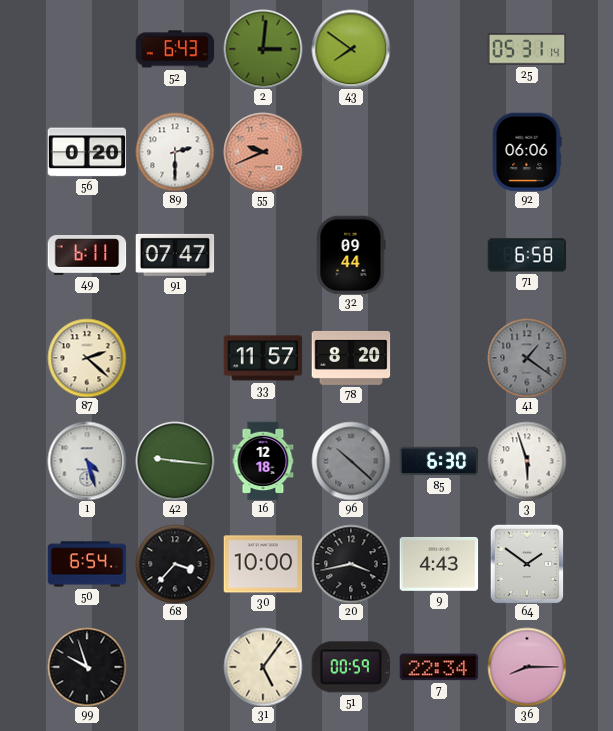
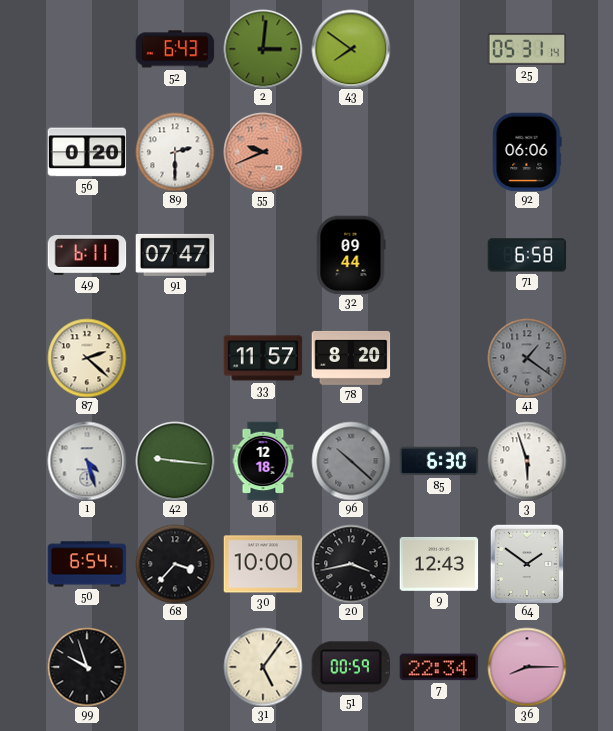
9: 4:43 -> 12:43 (439, 564)
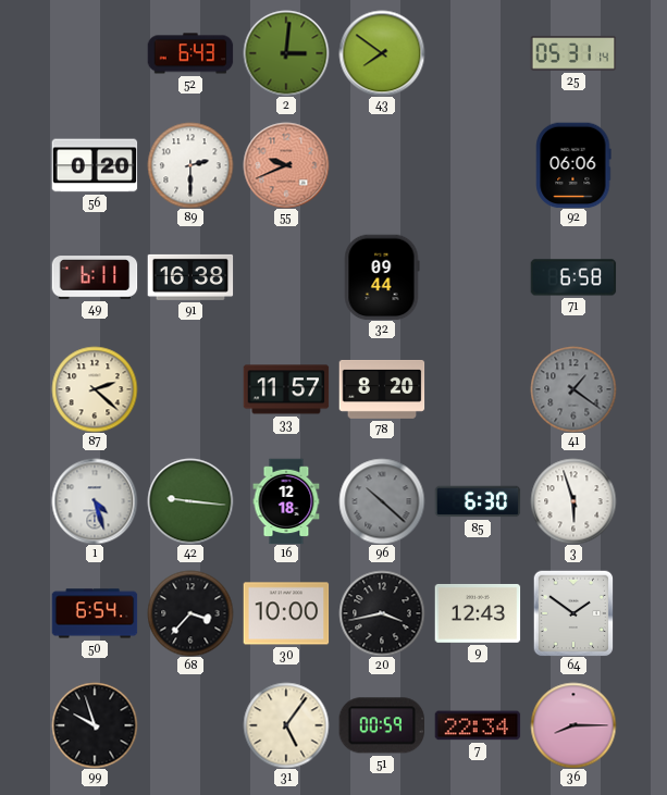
91: 07:47 -> 16:38 (190, 277)
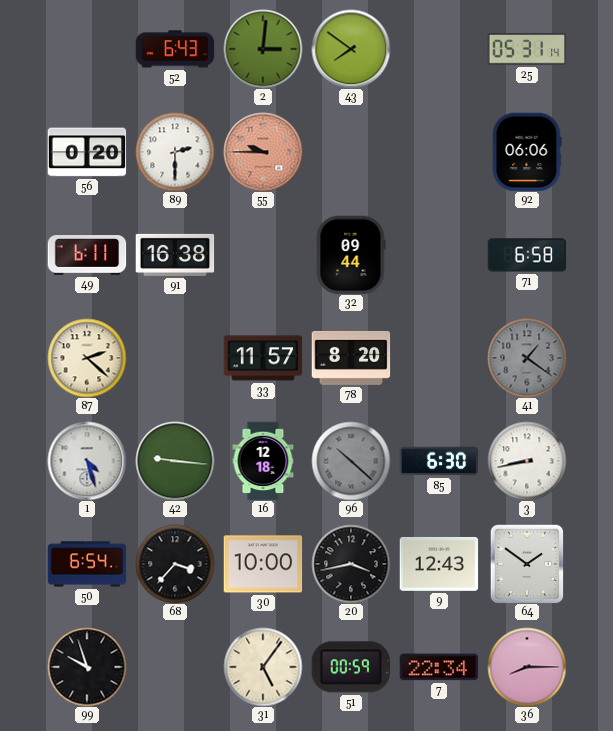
55: 9:41 -> 9:45 (263, 152)
3: 5:57 -> 8:43 (527, 461)
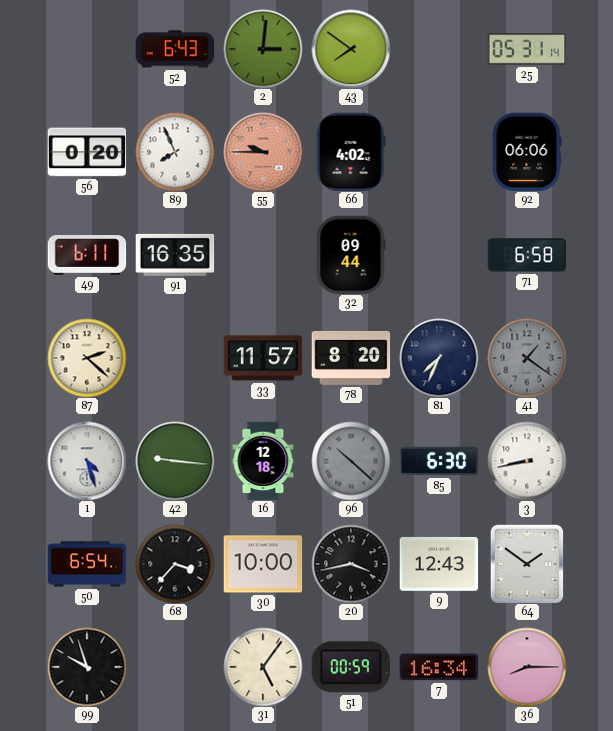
89: 2:30 -> 7:56 (175, 152)
66: none -> 4:02 (351, 152)
91: 16:38 -> 16:35 (175, 255)
81: none -> 7:34 (439, 358)
7: 22:34 -> 16:34 (439, 667)
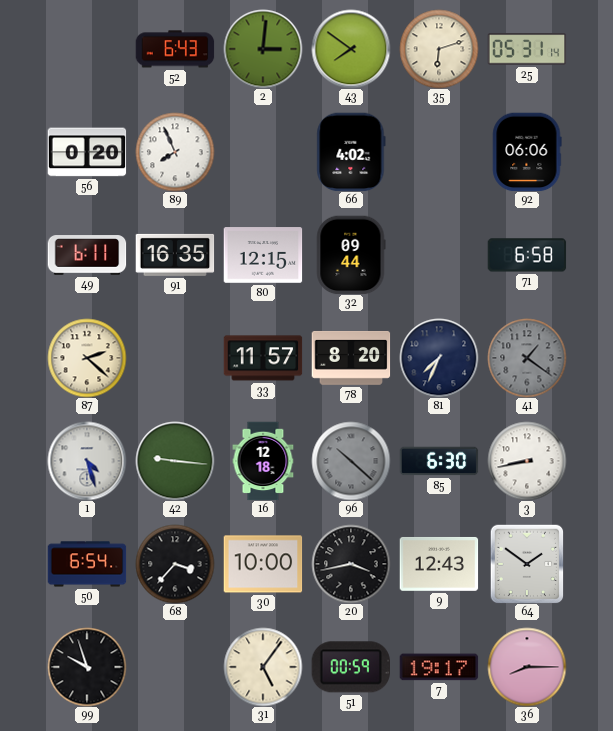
35: none -> 6:12 (439, 49)
55: 9:45 -> none (263, 152)
80: none -> 12:15 (263, 255)
7: 16:34 -> 19:17 (439, 667)
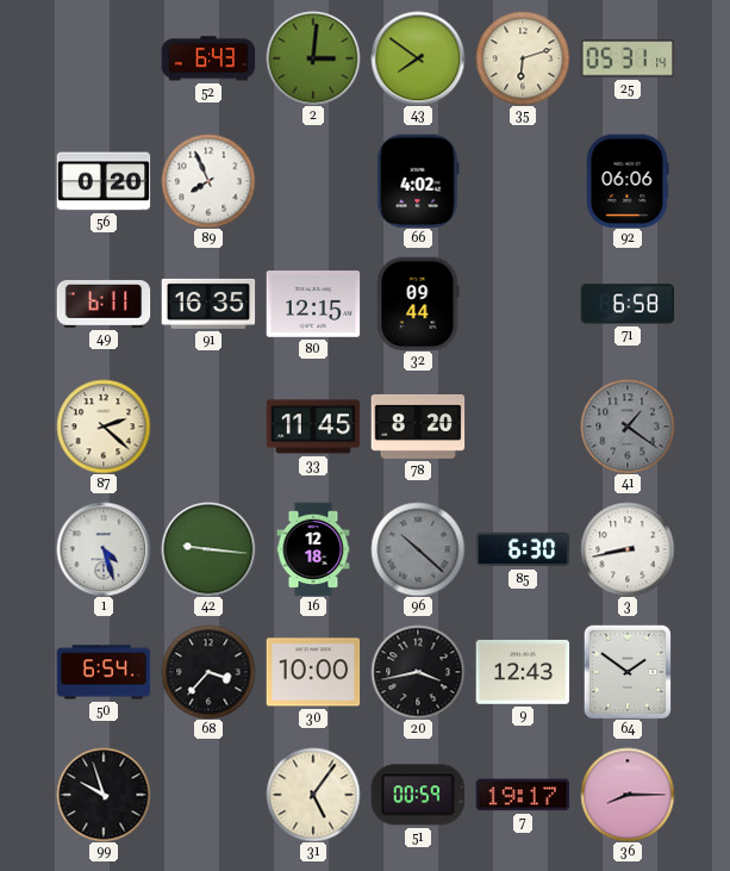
33: 11:57 -> 11:45 (313, 427)
81: 7:34 -> none (439, 358)
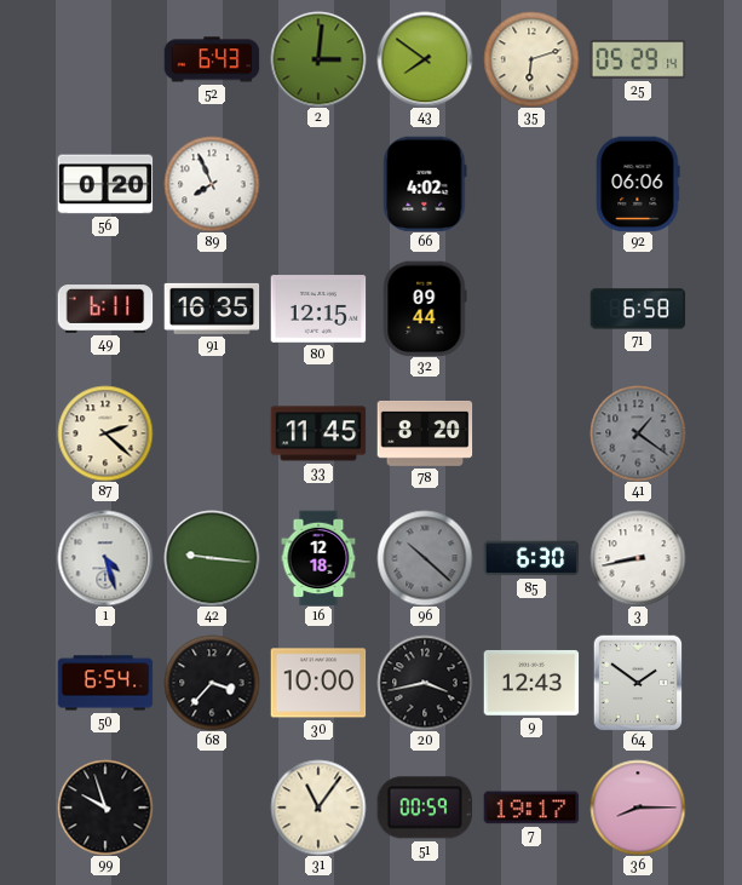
25: 05:31 -> 05:29 (638, 59)
31: 5:06 -> 11:06 (318, 808)
